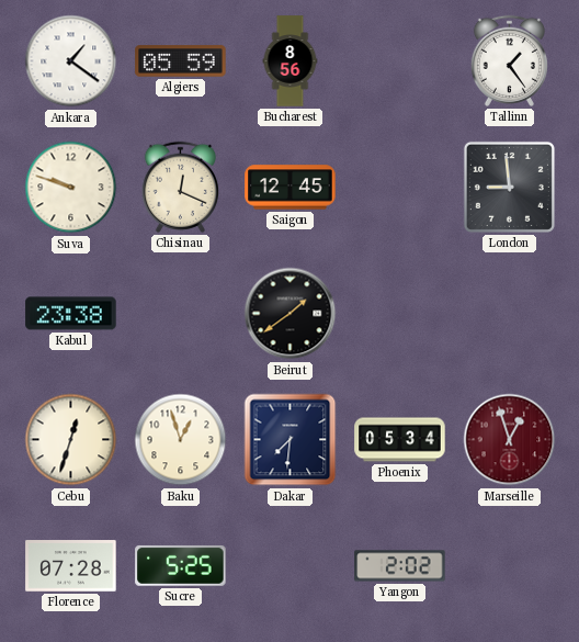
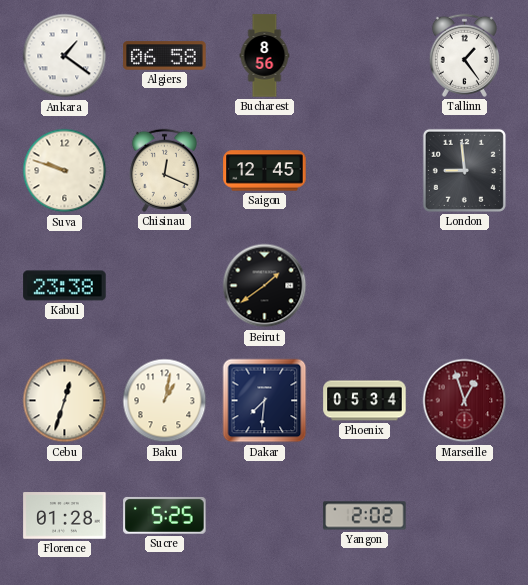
Algiers: 05:59 -> 06:58 (165, 56)
Baku: 12:57 -> 1:02 (165, 401)
Florence: 07:28 -> 01:28 (65, 516)
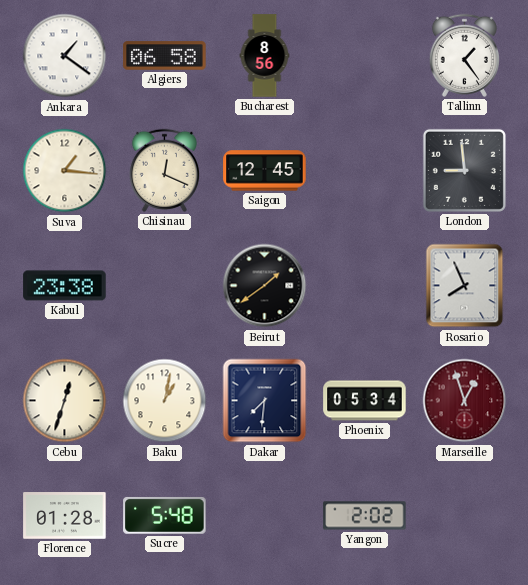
Suva: 9:48 -> 1:16 (65, 171)
Rosario: none -> 7:56 (465, 286)
Sucre: 5:25 -> 5:48 (165, 515)
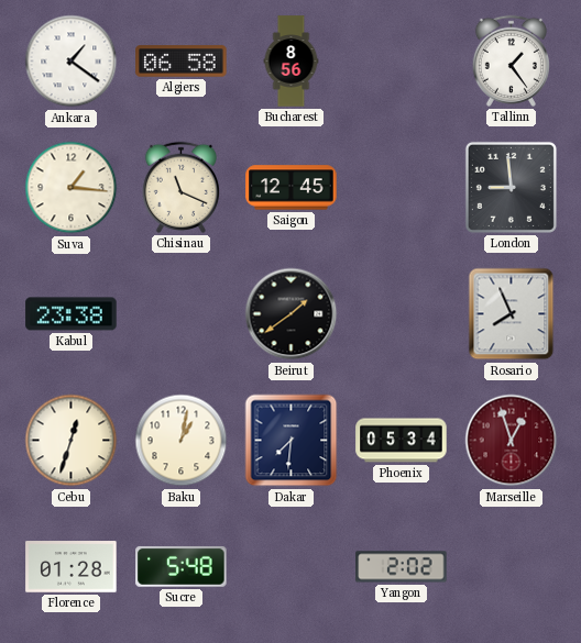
Chisinau: 12:19 -> 11:19 (180, 187)
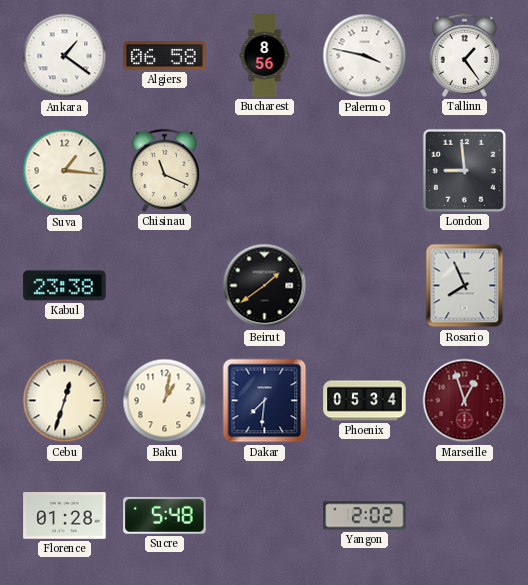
Palermo: none -> 3:47 (365, 56)
Saigon: 12:45 -> none (292, 188)
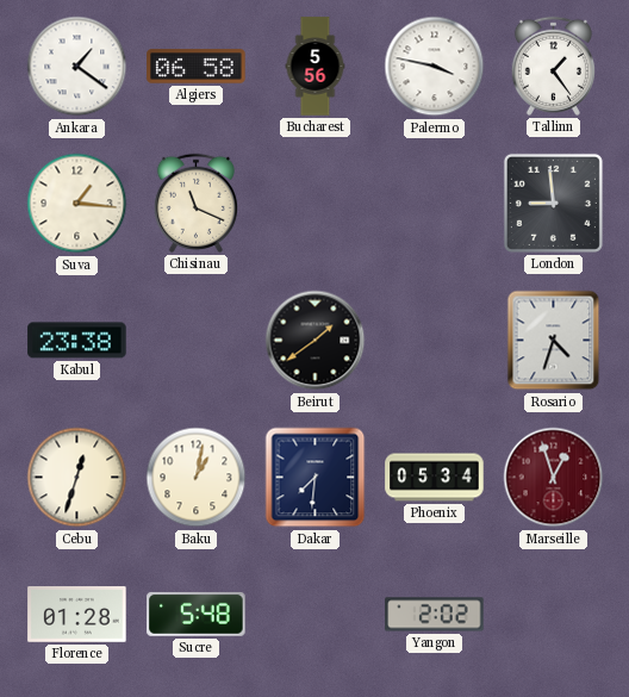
Bucharest: 8:56 -> 5:56 (316, 67)
Rosario: 7:56 -> 4:33 (554, 341)
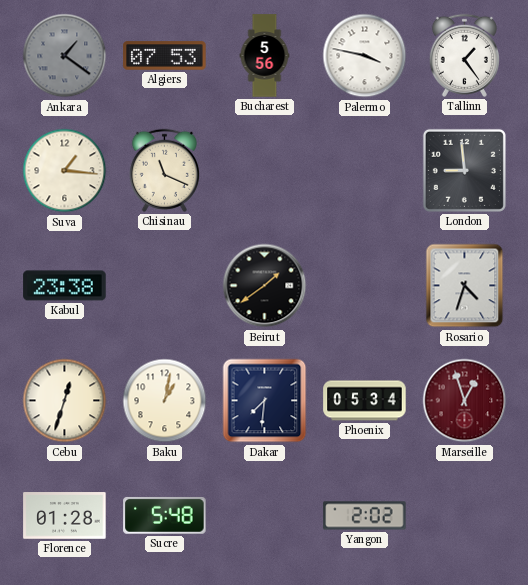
Ankara dial: white -> grey (65, 56)
Algiers: 06:58 -> 07:53 (165, 56)
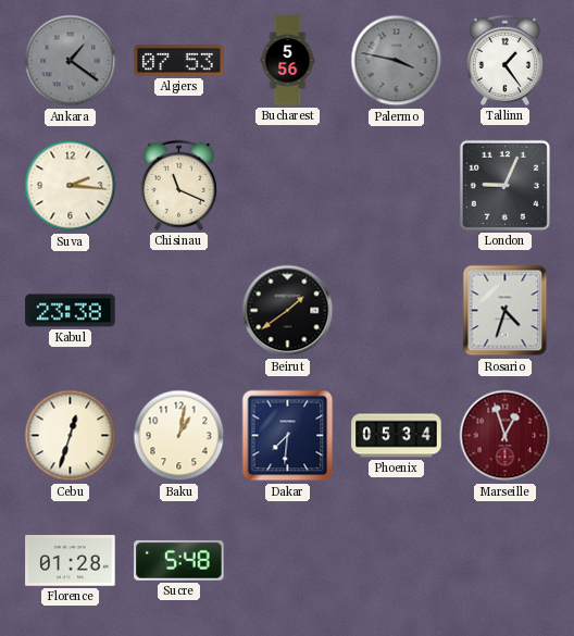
Palermo dial: white -> grey (397, 61)
Suva: 1:16 -> 2:16 (71, 186)
London: 8:59 -> 9:04 (504, 185)
Yangon: 2:02 -> none (365, 516)
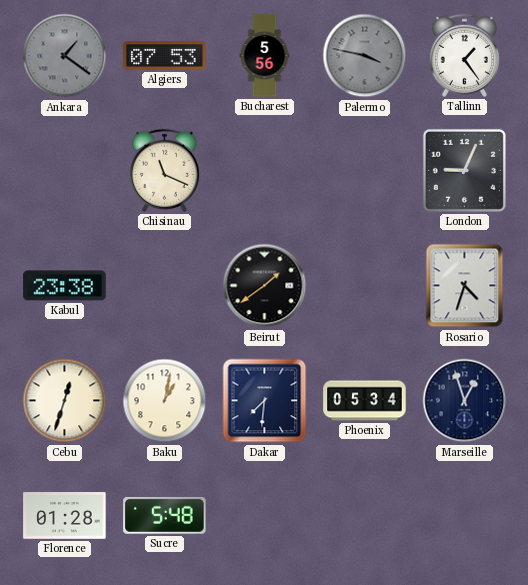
Suva: 2:16 -> none (71, 186)
Marseille dial: burgundy -> navy (465, 401)
